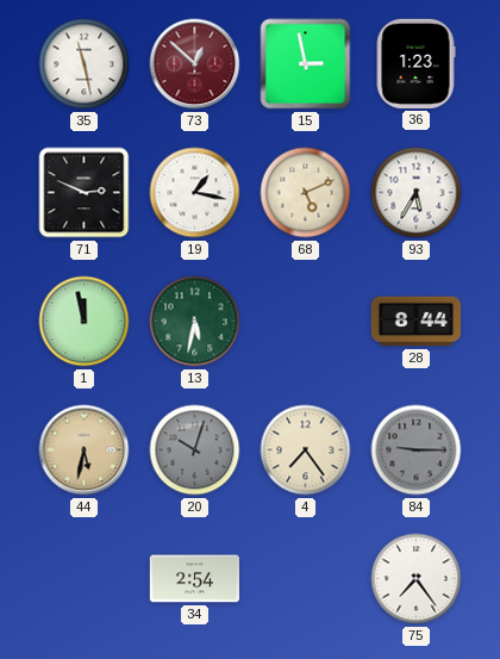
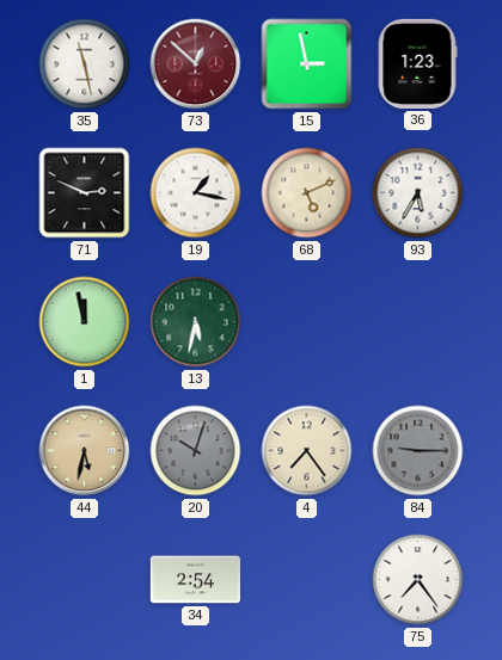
28: 8:44 -> none (415, 322)
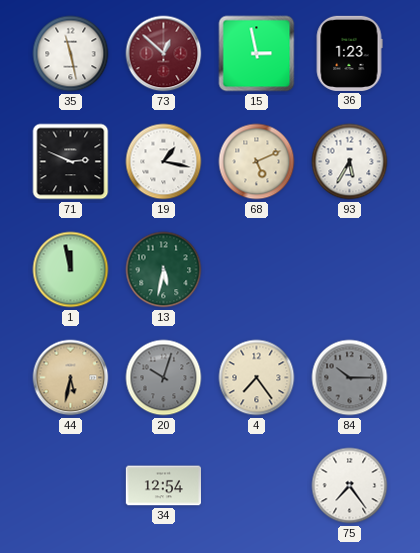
84: 9:15 -> 10:15 (350, 378)
34: 2:54 -> 12:54 (163, 486)
